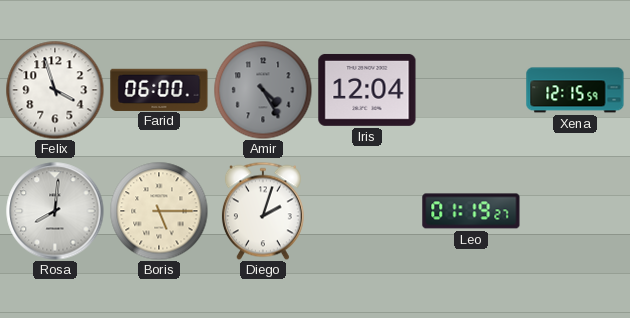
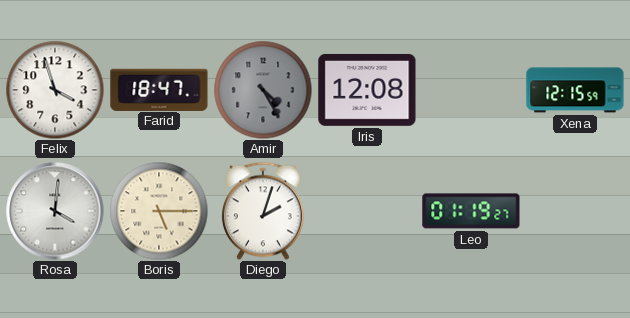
Farid: 06:00 -> 18:47 (159, 89)
Iris: 12:04 -> 12:08 (367, 90)
Rosa: 8:01 -> 4:01 (55, 211)
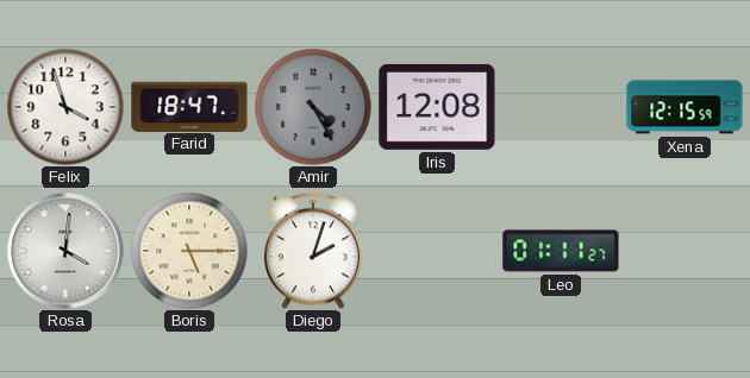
Leo: 01:19 -> 01:11 (561, 251)
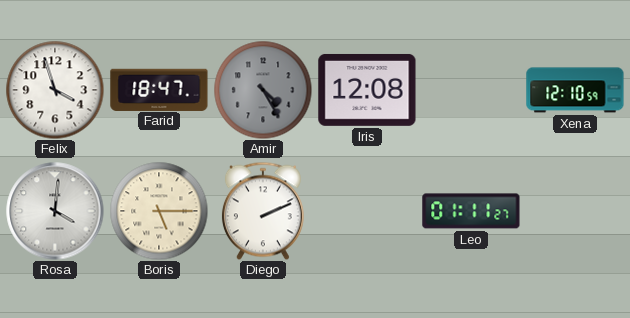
Xena: 12:15 -> 12:10 (575, 90)
Diego: 2:03 -> 2:11 (263, 211)
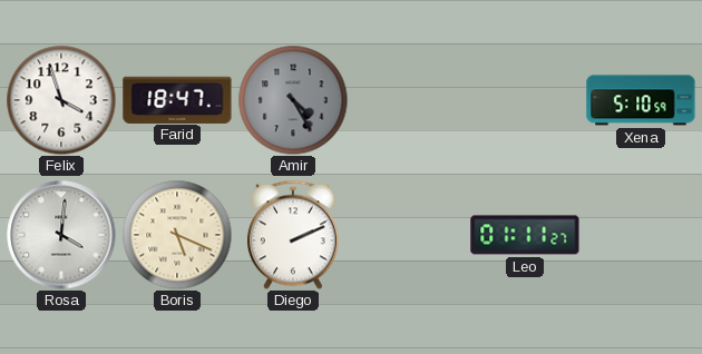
Iris: 12:08 -> none (367, 90)
Xena: 12:10 -> 5:10 (641, 100)
Boris: 5:15 -> 5:19 (177, 235)
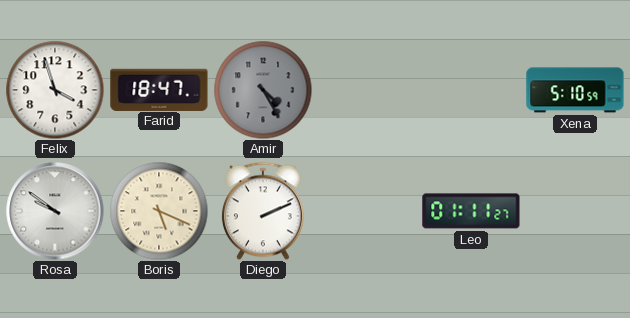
Rosa: 4:01 -> 9:51 (55, 211)
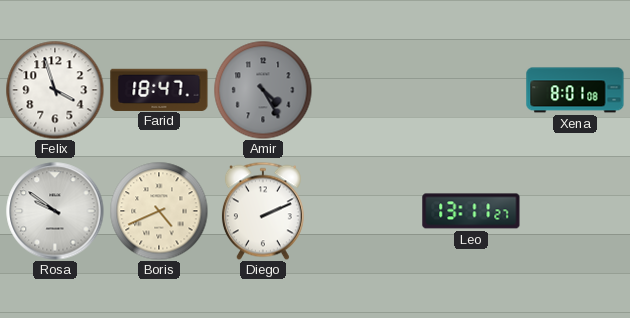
Xena: 5:10 -> 8:01 (575, 90)
Boris: 5:19 -> 4:41 (159, 211)
Leo: 01:11 -> 13:11 (471, 211)
